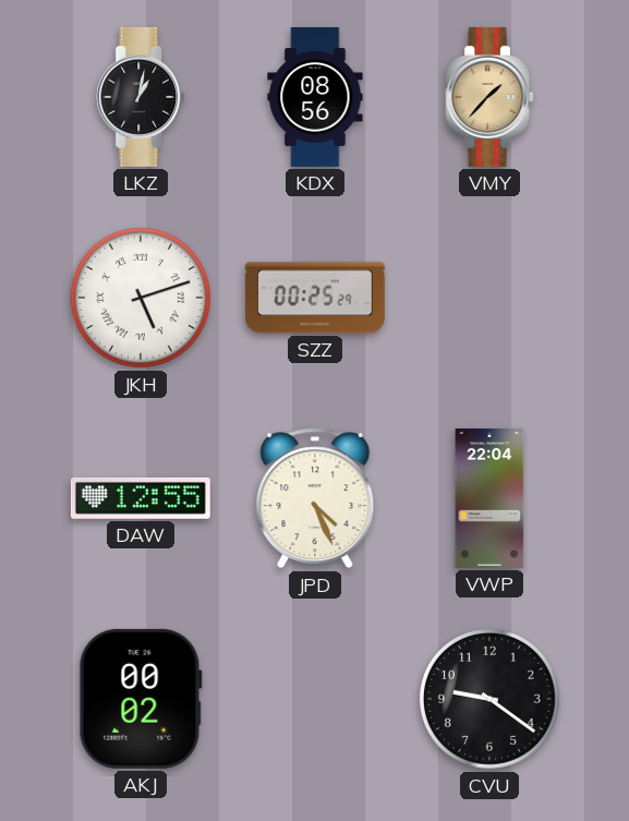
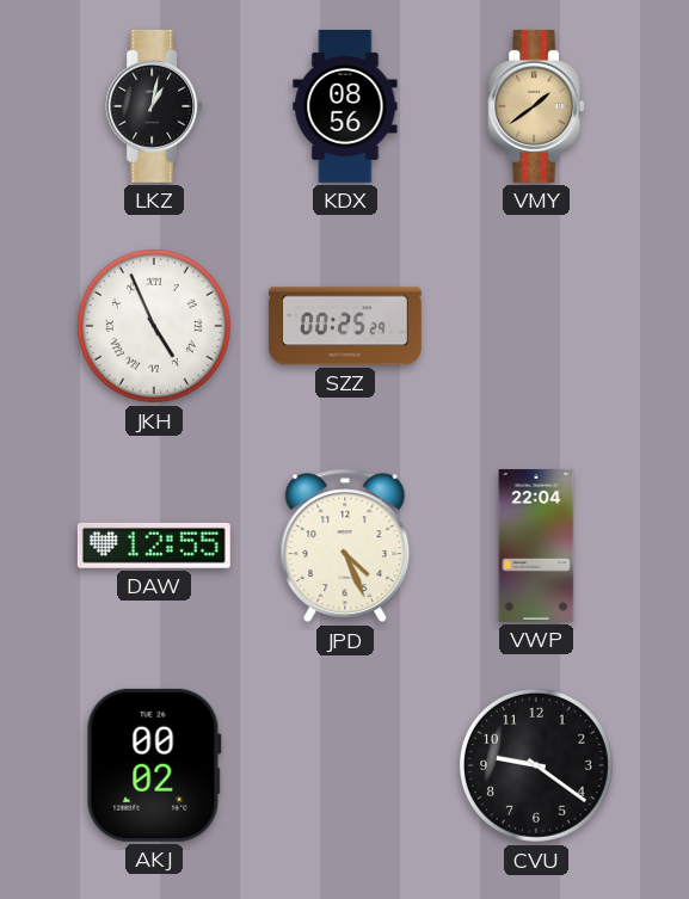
VMY: 1:37 -> 1:39 (536, 106)
JKH: 5:12 -> 4:56 (154, 326)
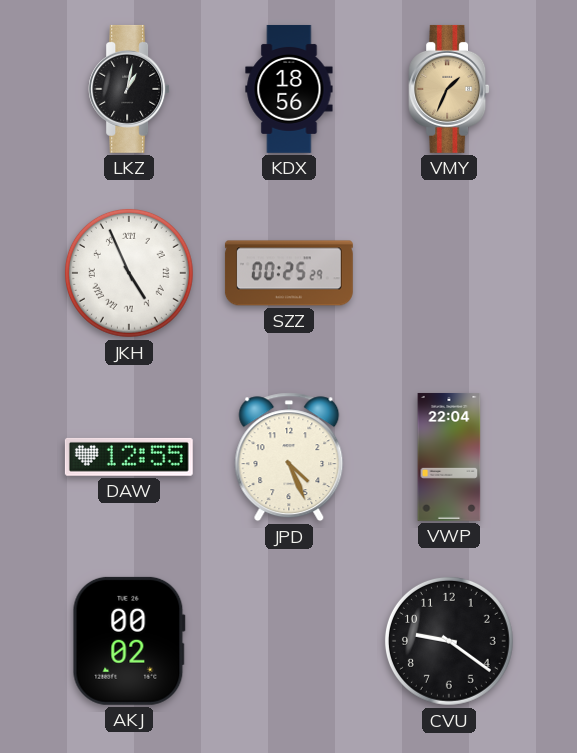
KDX: 08:56 -> 18:56 (289, 89)
VMY: 1:39 -> 1:34 (449, 89)
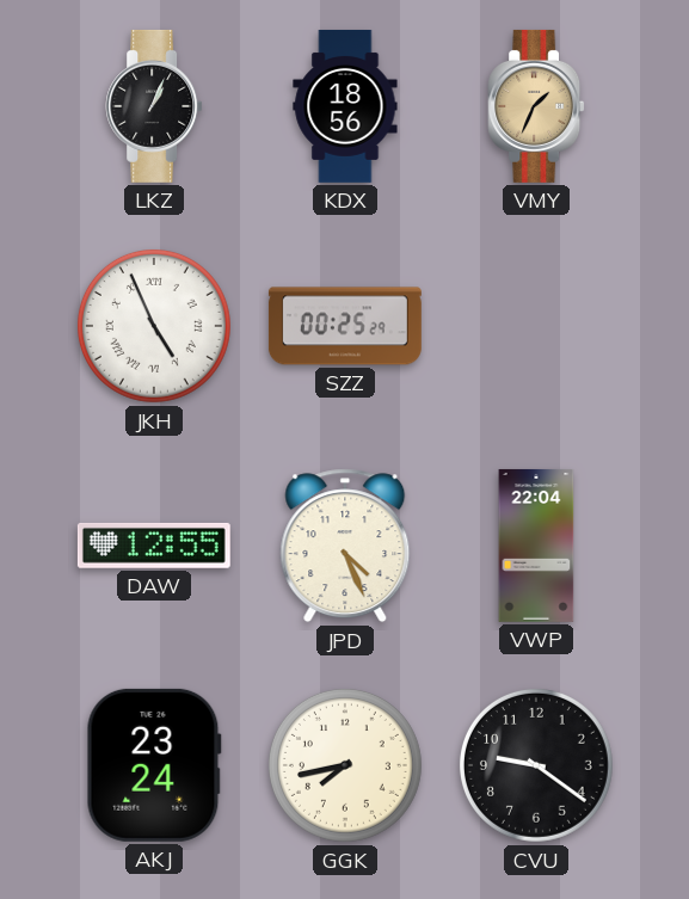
LKZ: 1:02 -> 1:04 (154, 106)
AKJ: 00:02 -> 23:24 (154, 765)
GGK: none -> 7:43 (345, 765)
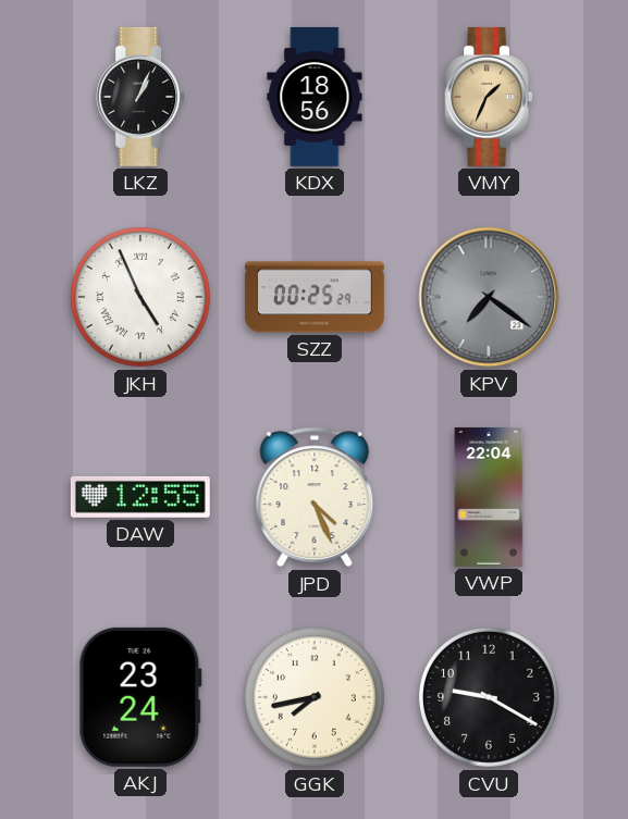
KPV: none -> 7:21 (489, 297)
CVU: 9:21 -> 9:20 (489, 697)
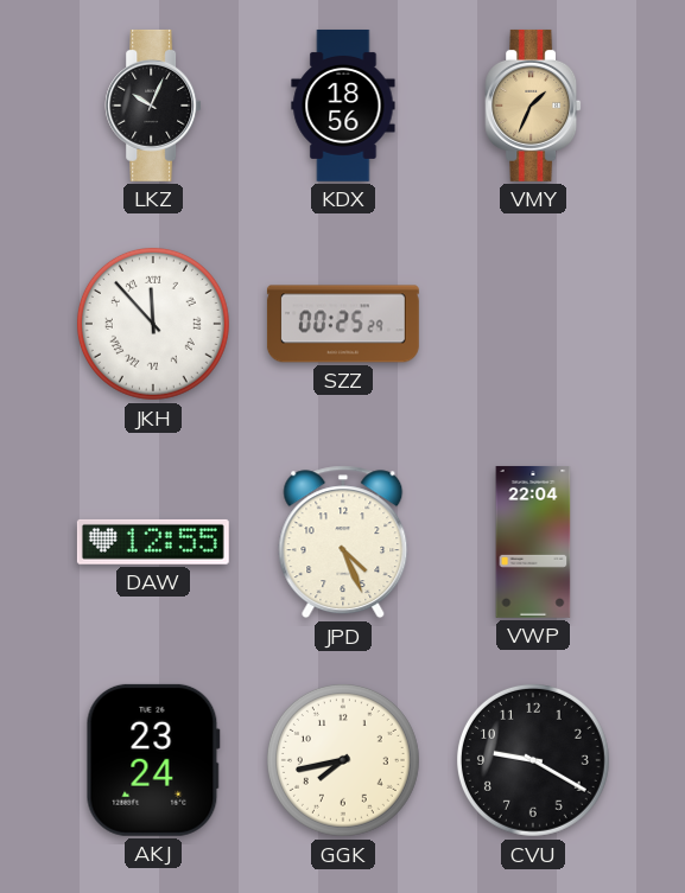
LKZ: 1:04 -> 10:04 (153, 106)
JKH: 4:56 -> 11:53 (153, 324)
KPV: 7:21 -> none (489, 297)
